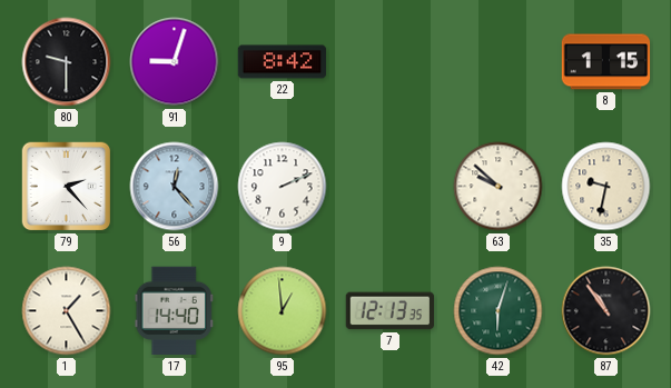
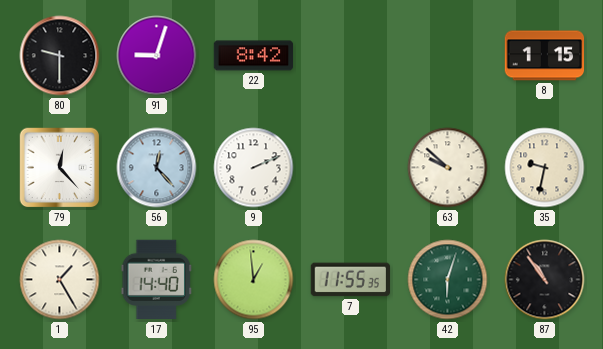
79: 2:23 -> 12:23 (60, 168)
7: 12:13 -> 11:55 (351, 280)
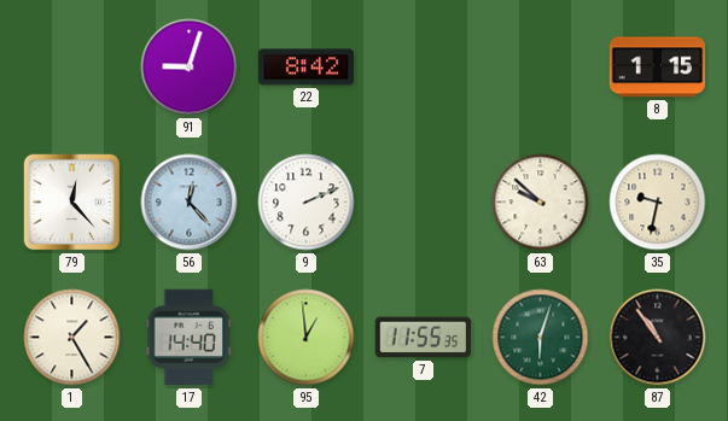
80: 9:30 -> none (60, 56)
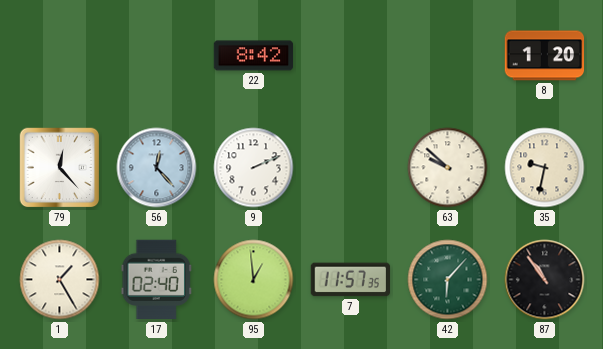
91: 9:03 -> none (190, 68)
8: 1:15 -> 1:20 (545, 56)
17: 14:40 -> 02:40 (156, 280)
7: 11:55 -> 11:57 (351, 280)
42: 6:03 -> 6:07 (448, 280)
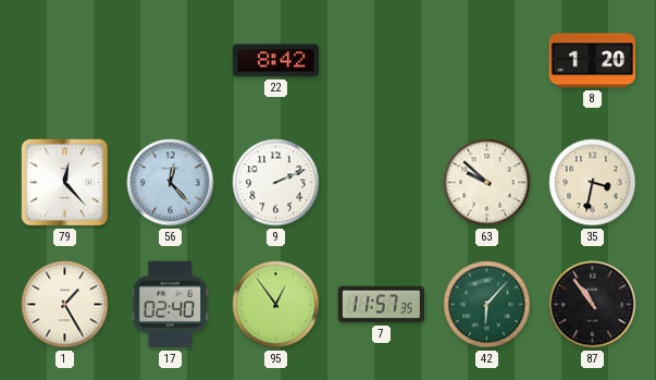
35: 9:32 -> 3:32 (593, 183)
95: 12:59 -> 12:54 (276, 305)
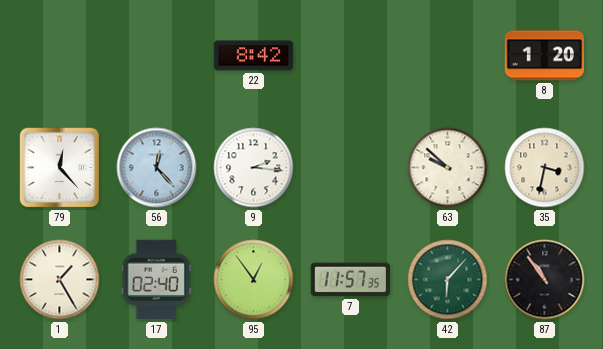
9: 2:11 -> 2:16 (254, 168)
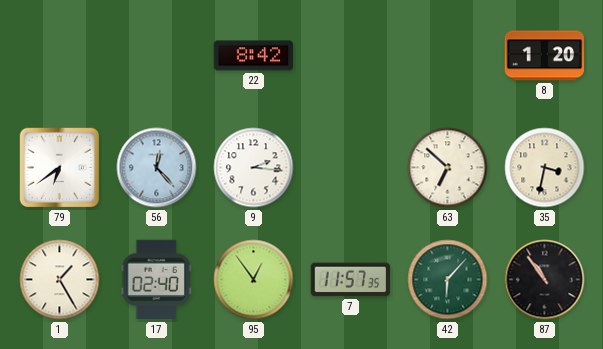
79: 12:23 -> 6:39 (60, 168)
63: 9:52 -> 6:52 (448, 168)
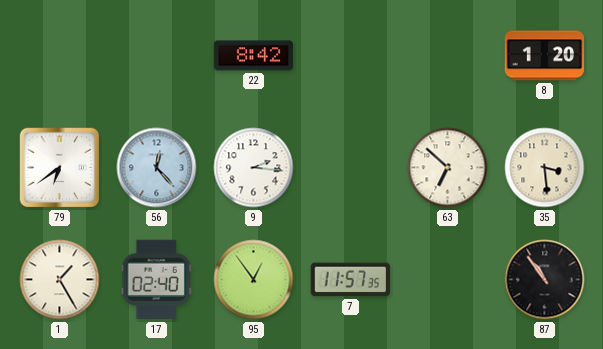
35: 3:32 -> 3:29 (545, 168)
42: 6:07 -> none (448, 280)
